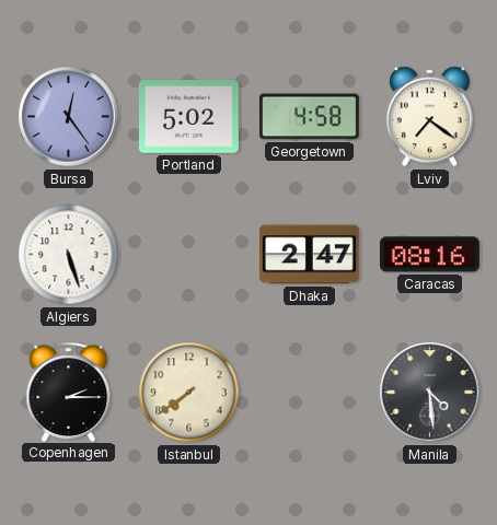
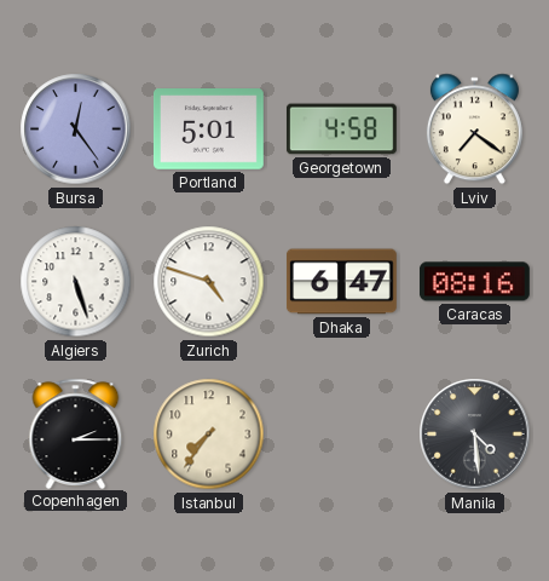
Portland: 5:02 -> 5:01 (208, 130)
Zurich: none -> 4:48 (209, 282)
Dhaka: 2:47 -> 6:47 (341, 282)
Istanbul: 7:39 -> 7:36 (209, 435)
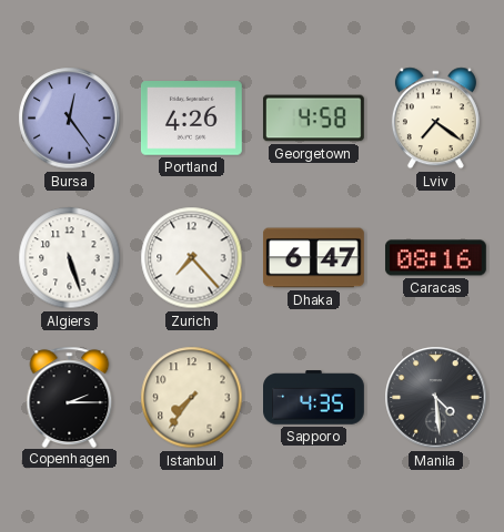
Portland: 5:01 -> 4:26 (191, 119)
Zurich: 4:48 -> 7:23 (192, 258)
Sapporo: none -> 4:35 (314, 398)
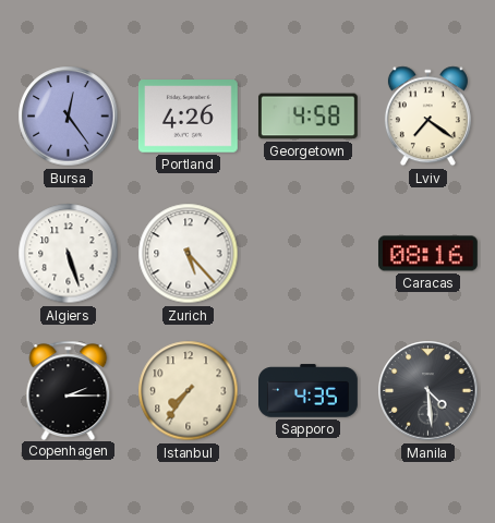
Zurich: 7:23 -> 5:23 (189, 254)
Dhaka: 6:47 -> none (313, 258)
